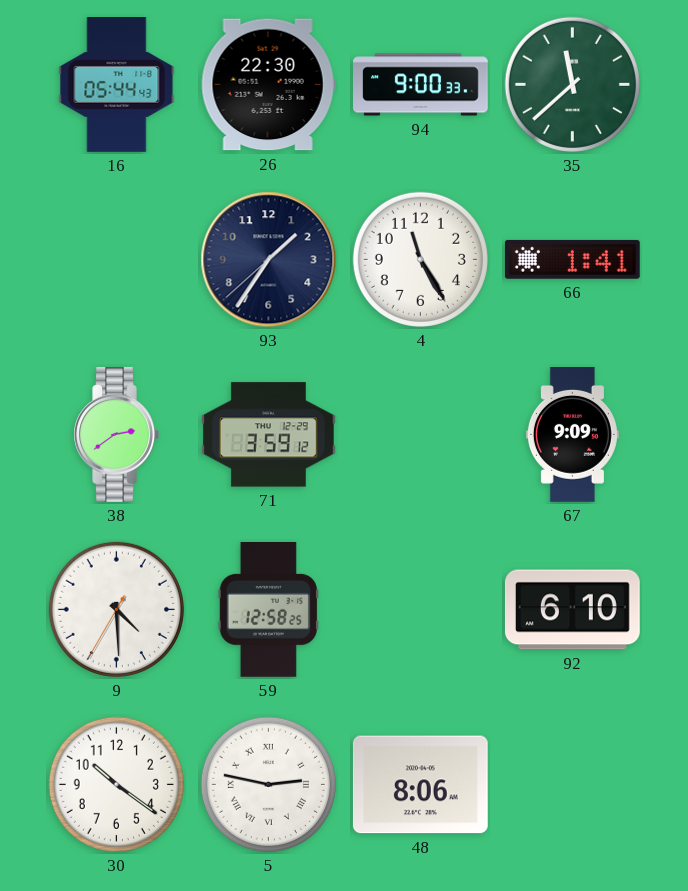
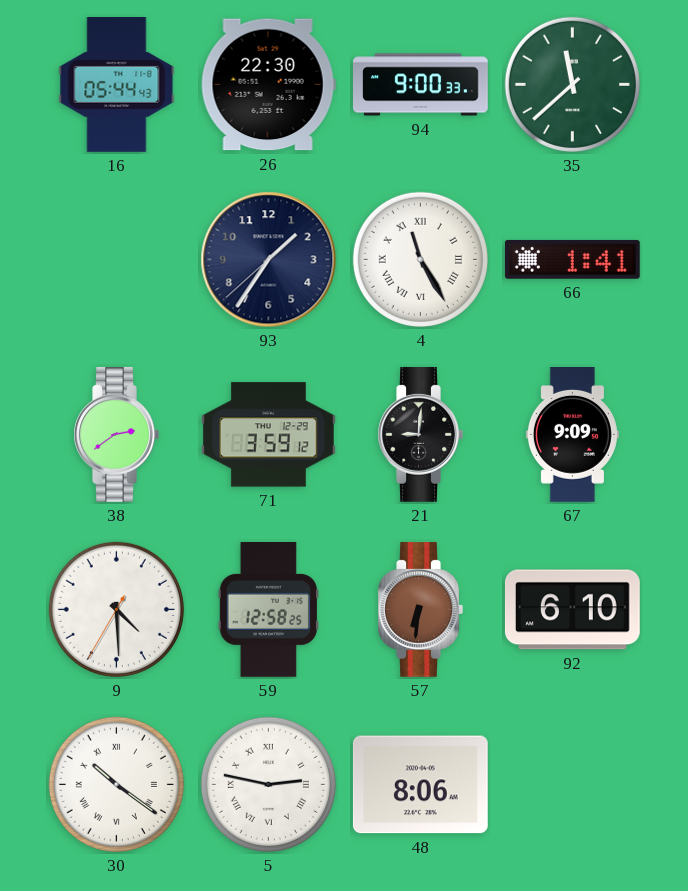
4 numerals: Arabic -> Roman (420, 259)
21: none -> 9:01 (420, 434)
57: none -> 6:31 (420, 609)
30 numerals: Arabic -> Roman (116, 784)
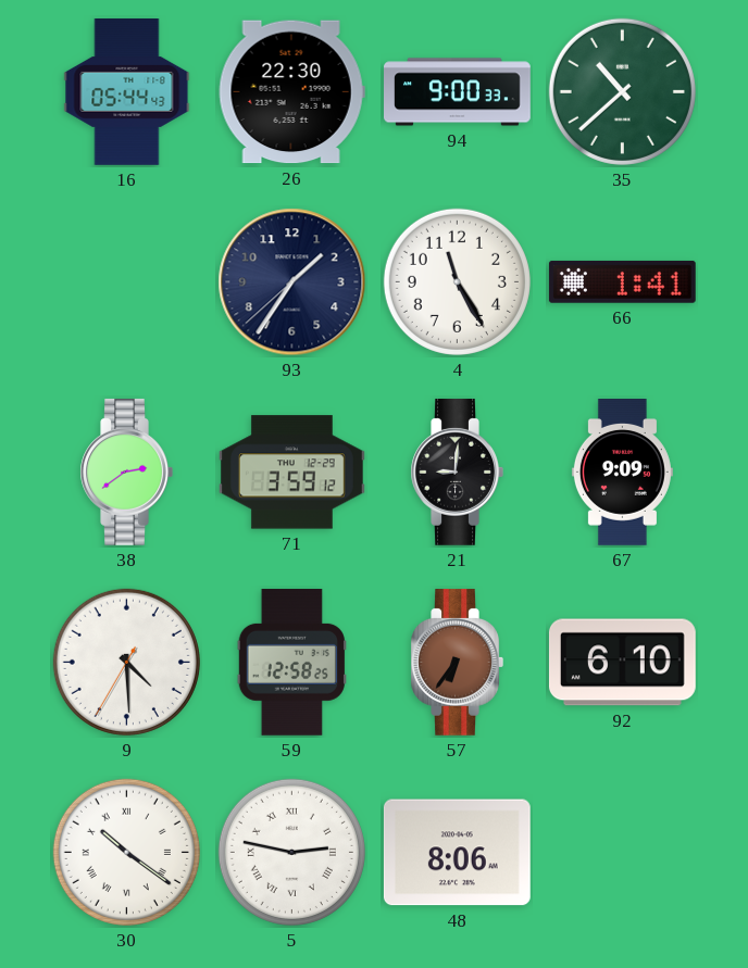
35: 11:38 -> 10:38 (622, 91)
4 numerals: Roman -> Arabic (457, 281)
57: 6:31 -> 6:36 (457, 662)
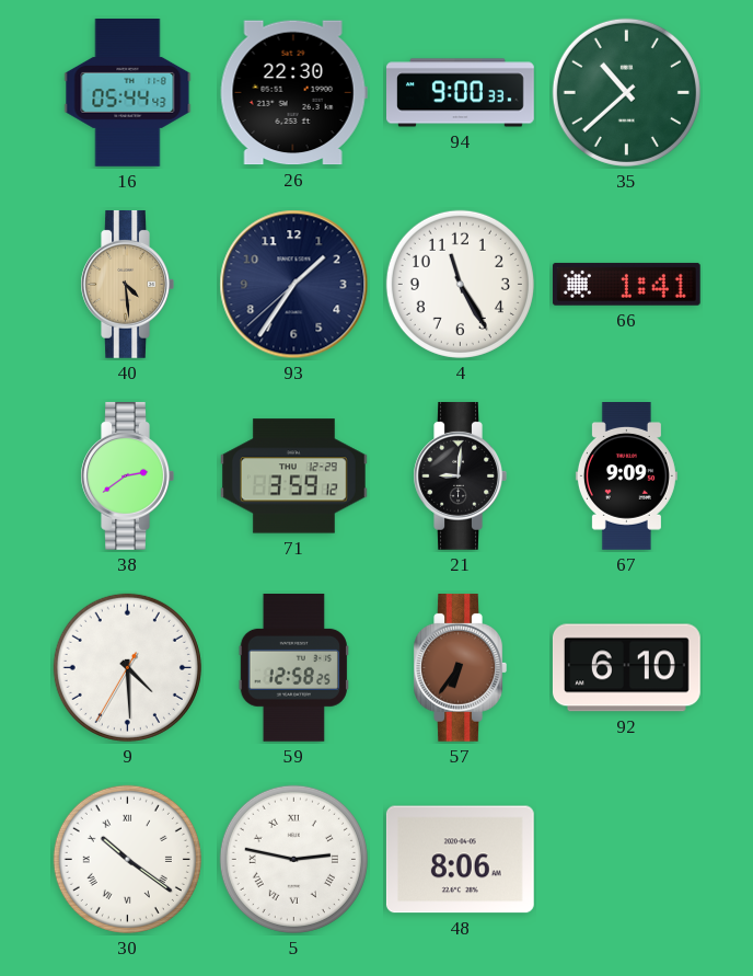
40: none -> 4:29 (127, 284)
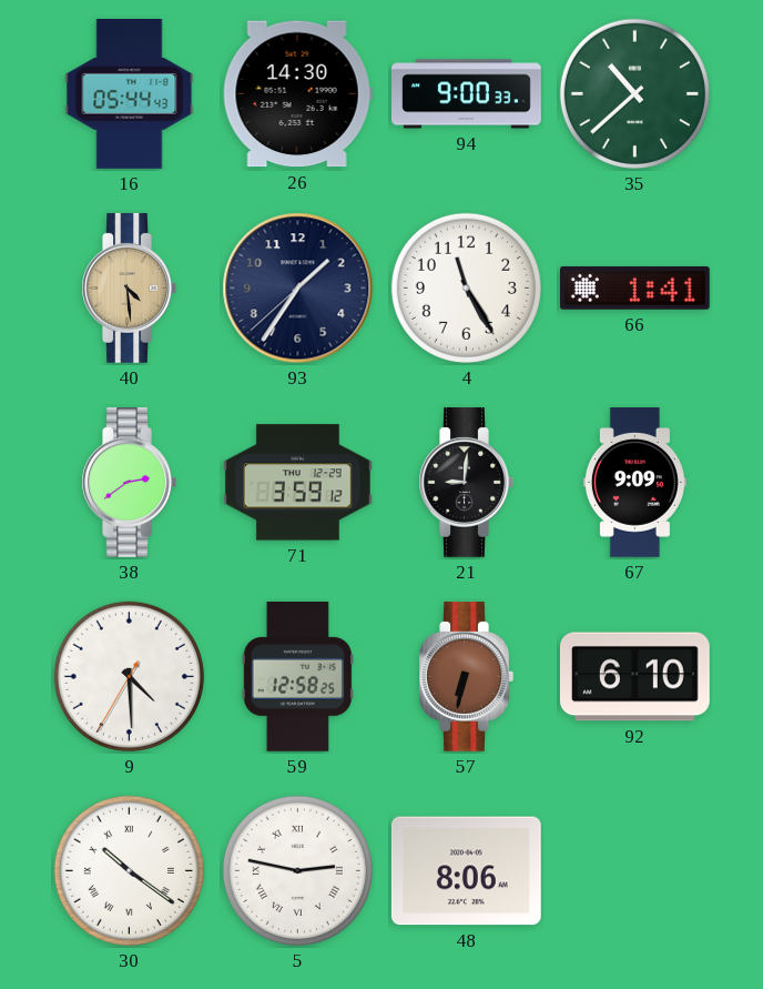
26: 22:30 -> 14:30 (297, 94)
57: 6:36 -> 6:32 (466, 676)
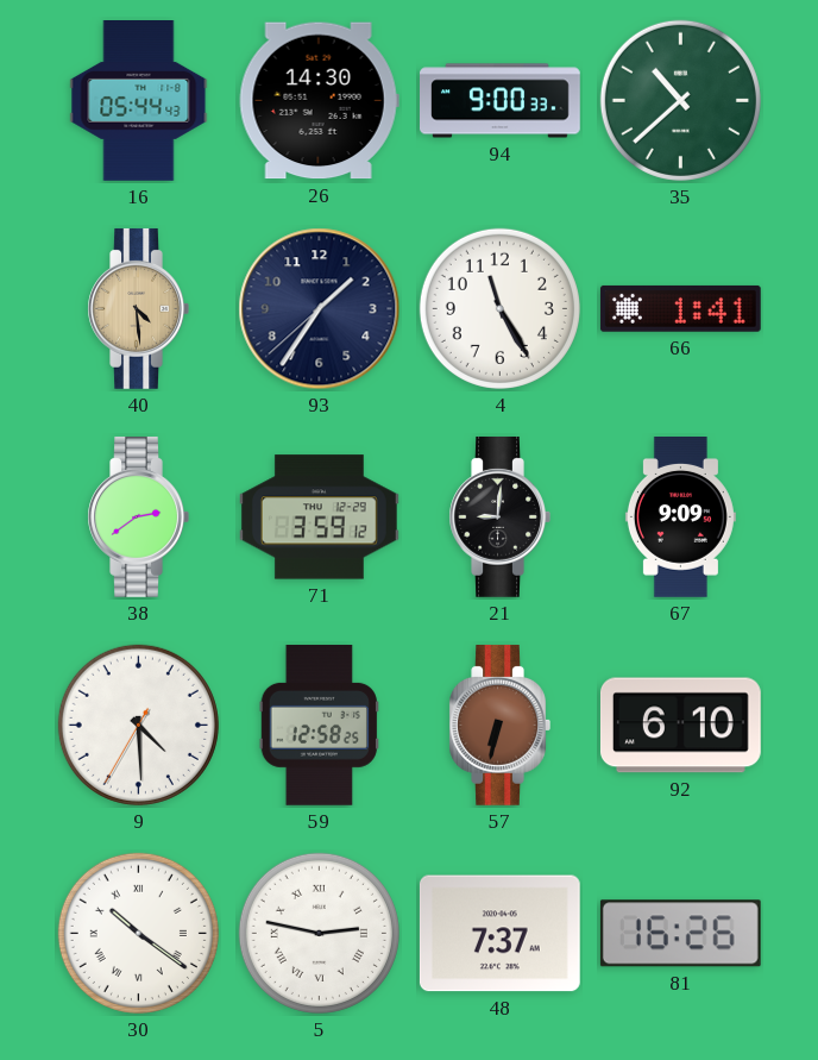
48: 8:06 -> 7:37 (499, 934)
81: none -> 16:26 (680, 934)
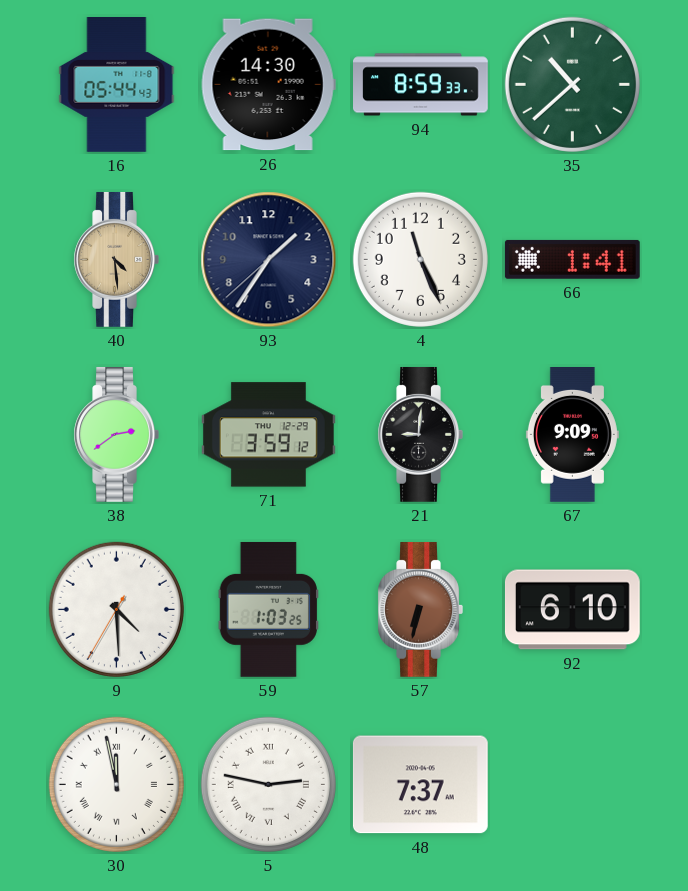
94: 9:00 -> 8:59 (421, 85)
4: 11:25 -> 11:26 (420, 259)
59: 12:58 -> 1:03 (268, 609)
30: 10:21 -> 11:58 (116, 784)
81: 16:26 -> none (680, 934)
